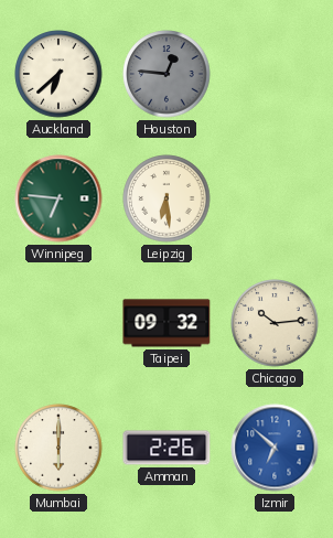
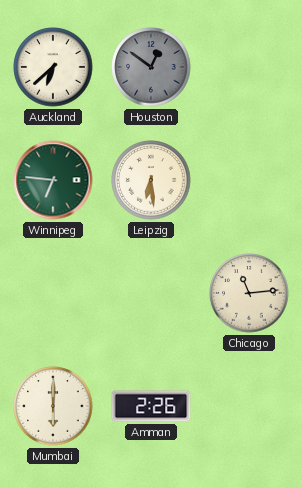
Houston: 12:46 -> 12:51 (151, 67)
Taipei: 09:32 -> none (166, 323)
Chicago: 10:14 -> 11:14 (249, 293)
Izmir: 6:52 -> none (275, 448)
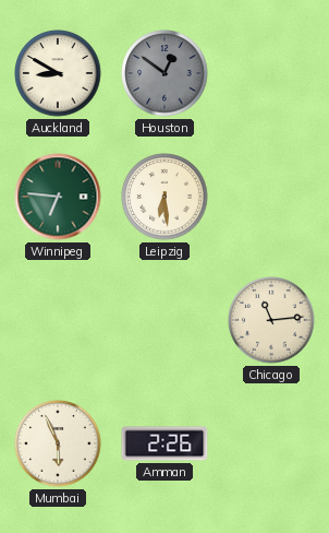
Auckland: 6:38 -> 8:50 (58, 73)
Mumbai: 6:00 -> 5:56 (58, 443)
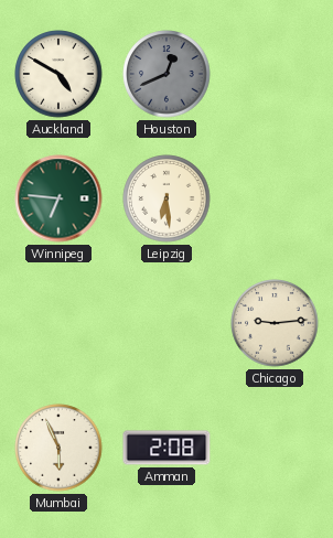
Auckland: 8:50 -> 4:50 (58, 74)
Houston: 12:51 -> 12:41 (166, 74)
Chicago: 11:14 -> 9:14 (275, 323)
Amman: 2:26 -> 2:08 (166, 448)
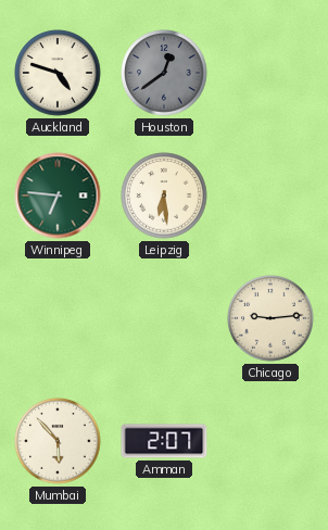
Auckland: 4:50 -> 4:48 (58, 73)
Houston: 12:41 -> 12:39 (164, 73)
Mumbai: 5:56 -> 5:53 (58, 441)
Amman: 2:08 -> 2:07 (164, 441)
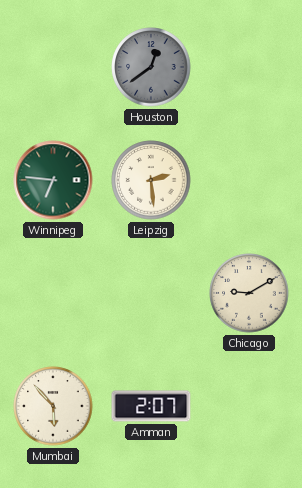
Auckland: 4:48 -> none (58, 73)
Leipzig: 6:29 -> 2:29 (151, 180)
Chicago: 9:14 -> 9:10 (249, 293)
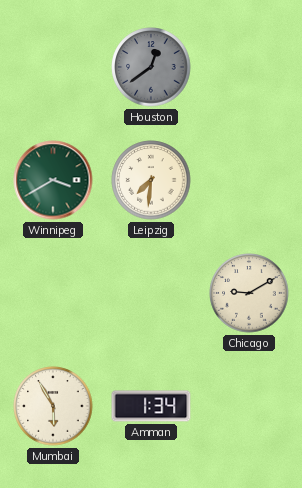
Winnipeg: 6:46 -> 3:40 (53, 180)
Leipzig: 2:29 -> 7:31 (151, 180)
Mumbai: 5:53 -> 5:55 (53, 406)
Amman: 2:07 -> 1:34 (151, 406)
